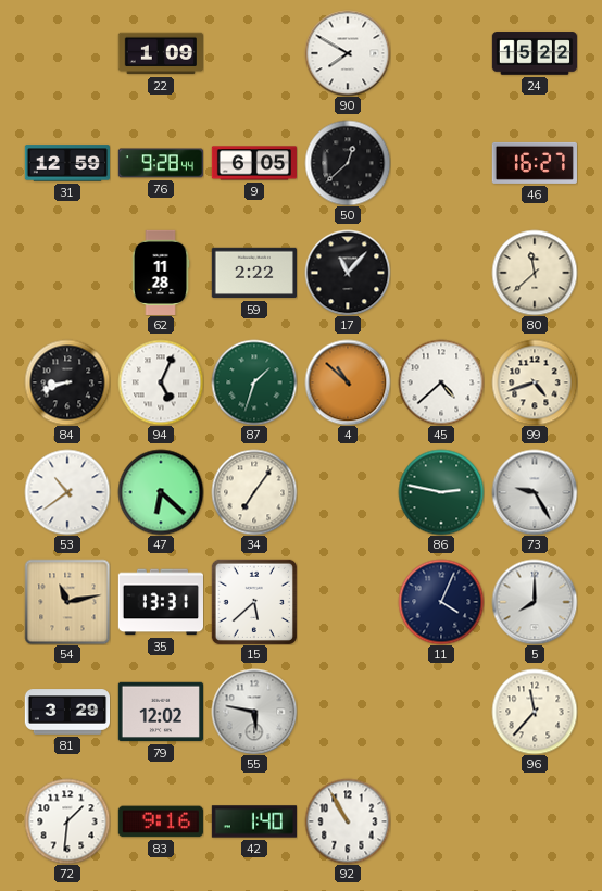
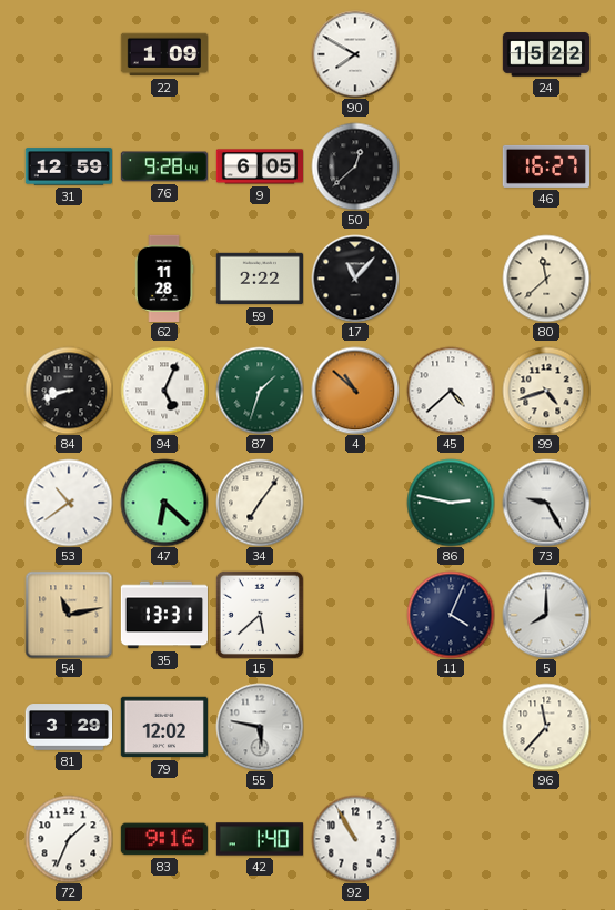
72: 1:31 -> 1:34 (69, 839)
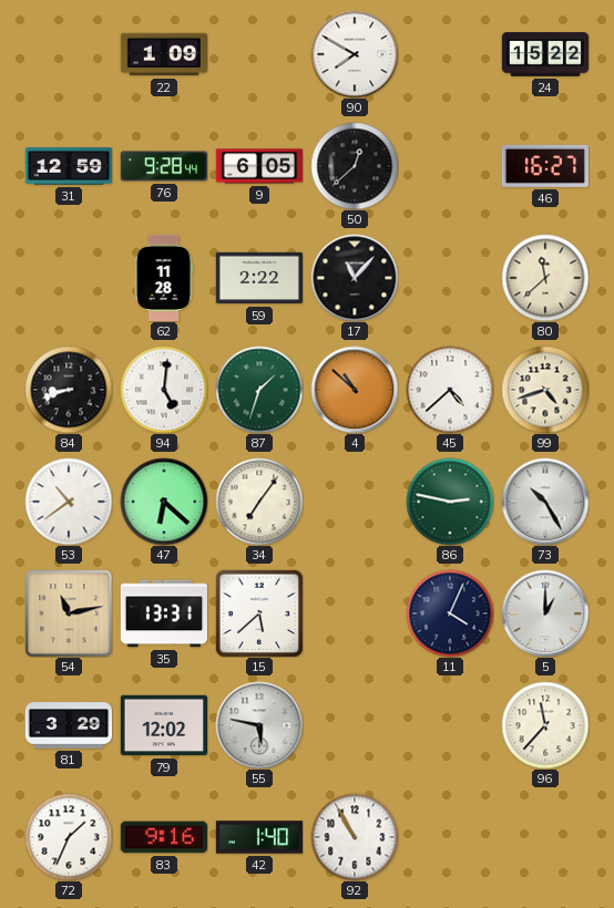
94: 5:04 -> 5:01 (164, 390)
73: 9:25 -> 10:25 (545, 502)
5: 8:00 -> 1:00 (545, 613)
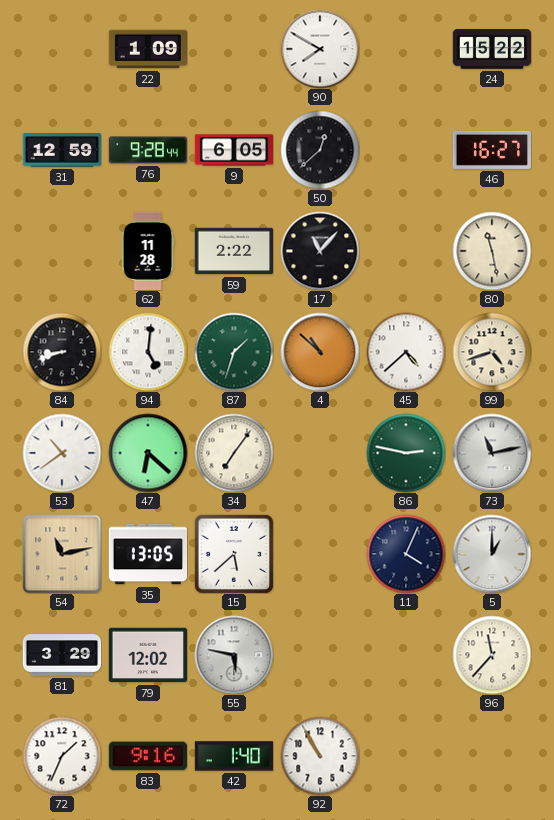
80: 11:38 -> 11:28 (492, 251)
73: 10:25 -> 11:13 (492, 453)
35: 13:31 -> 13:05 (147, 554)
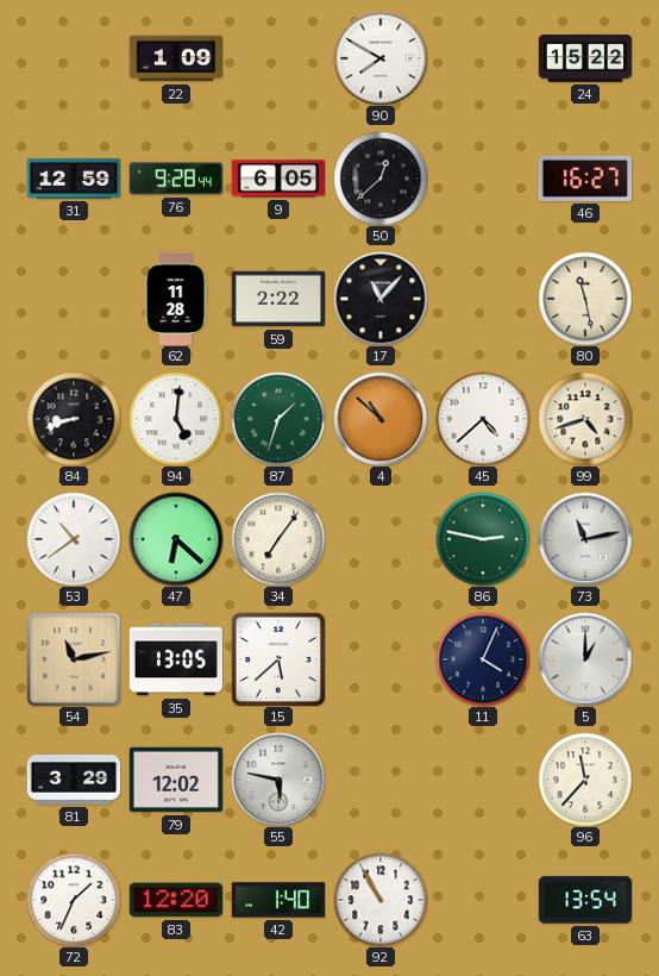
83: 9:16 -> 12:20 (176, 900)
63: none -> 13:54 (584, 900)
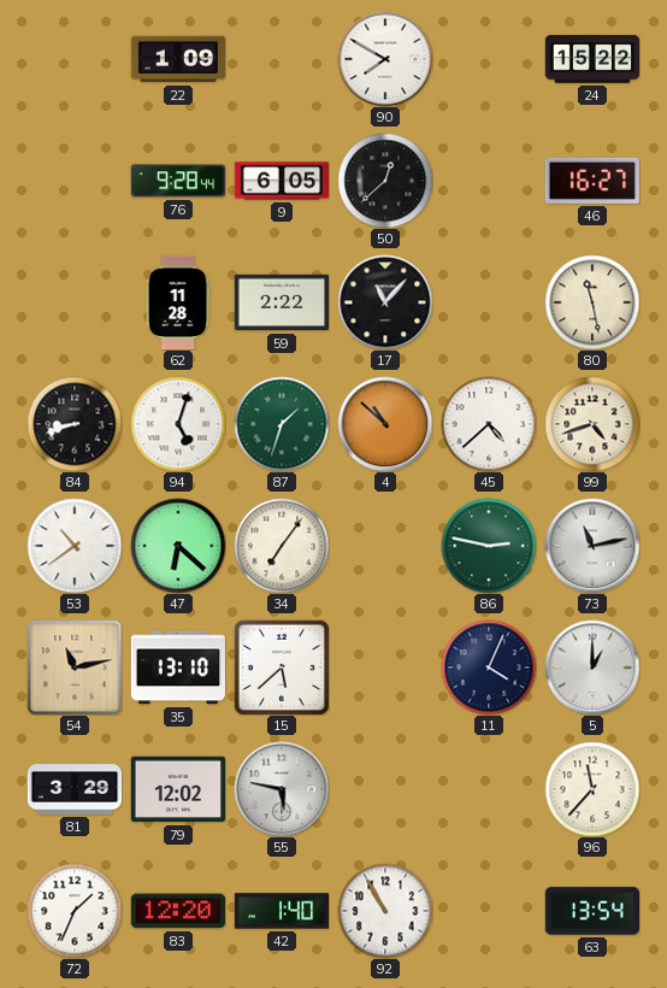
31: 12:59 -> none (73, 179)
94: 5:01 -> 5:03 (178, 424)
35: 13:05 -> 13:10 (177, 668)
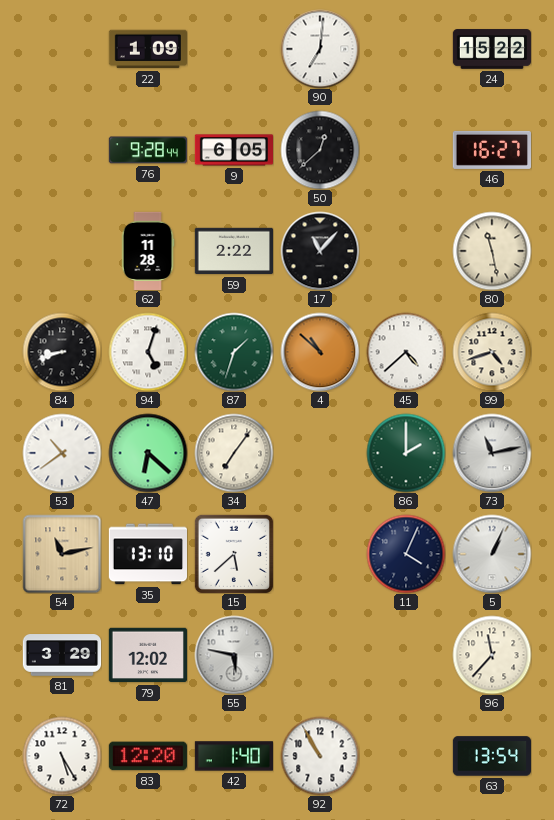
90: 7:50 -> 7:01 (320, 49)
86: 2:47 -> 2:00 (406, 453)
5: 1:00 -> 1:04 (492, 554)
72: 1:34 -> 5:25 (62, 756)
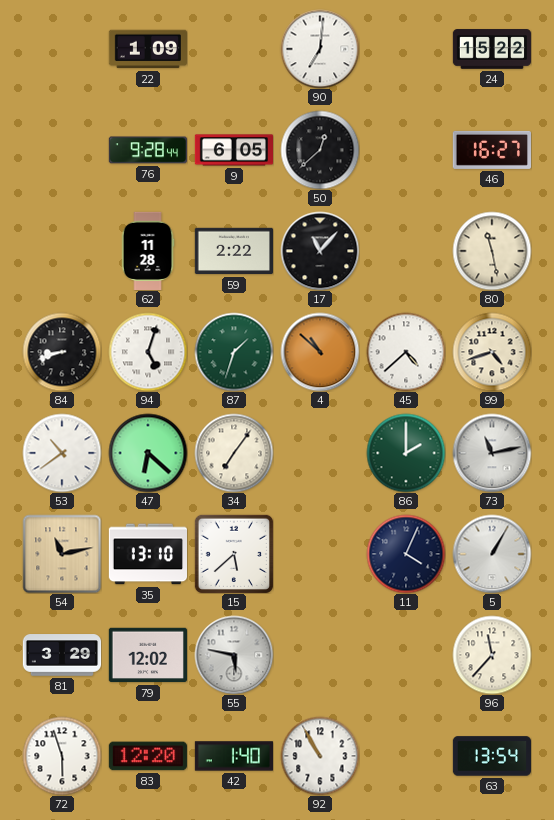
5: 1:04 -> 1:05 (492, 554)
72: 5:25 -> 5:57 (62, 756)
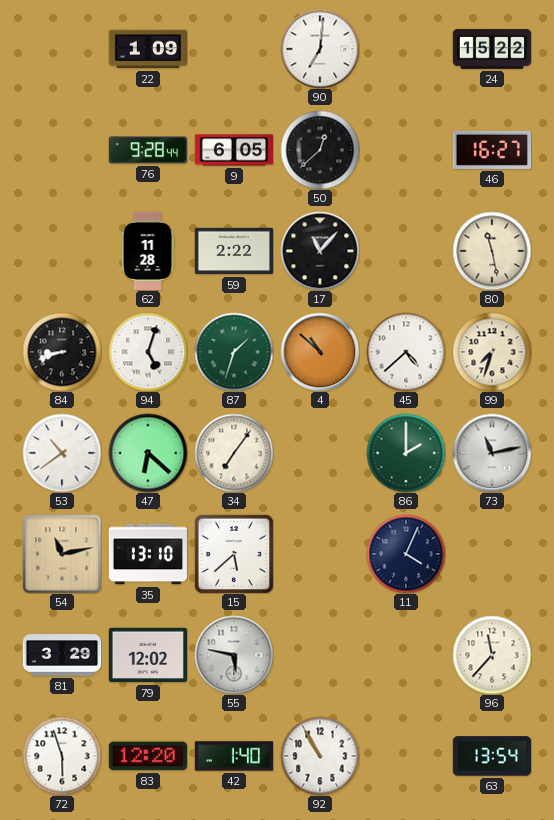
99: 4:42 -> 7:33 (492, 352)
5: 1:05 -> none (492, 554)
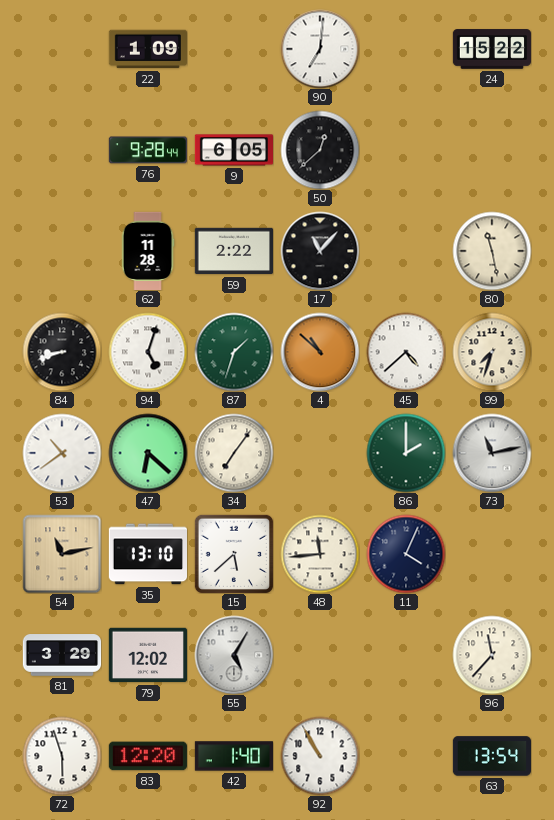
46: 16:27 -> none (491, 150)
48: none -> 11:44 (320, 554)
55: 5:47 -> 5:05 (234, 655)
